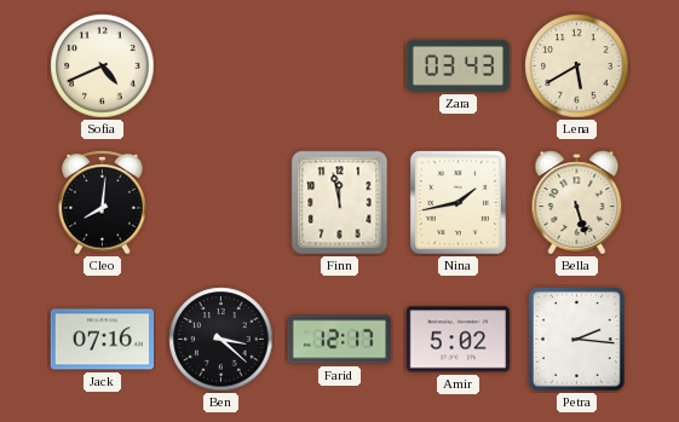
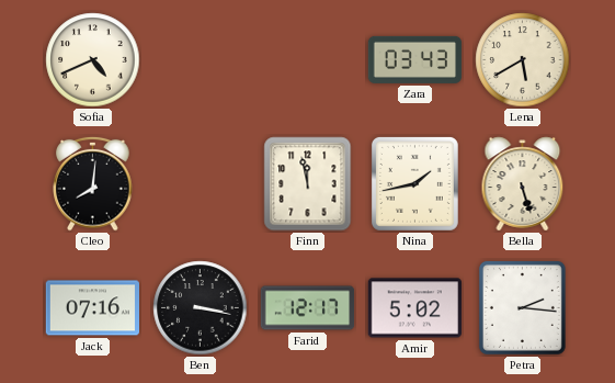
Ben: 3:22 -> 3:17 (201, 308)
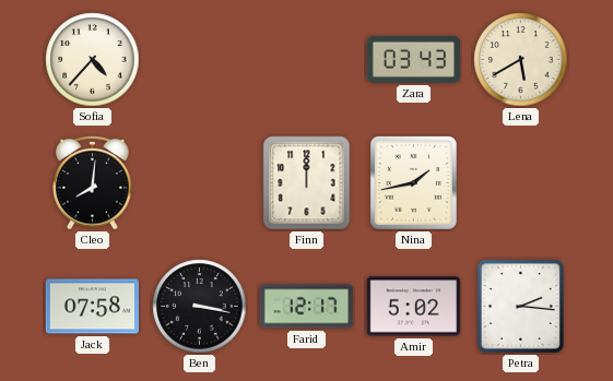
Sofia: 4:41 -> 4:37 (93, 60)
Finn: 11:58 -> 12:00 (307, 183)
Bella: 5:27 -> none (523, 184)
Jack: 07:16 -> 07:58 (93, 307)
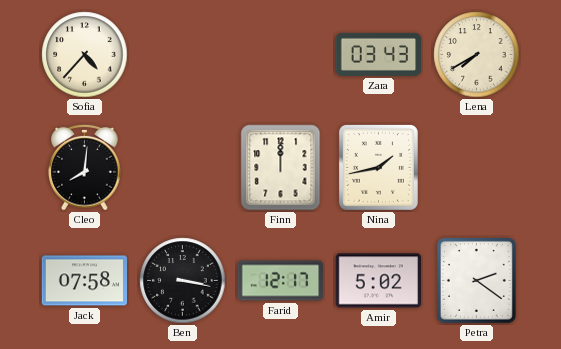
Lena: 5:40 -> 7:40 (477, 55)
Petra: 2:16 -> 2:21 (476, 280)
